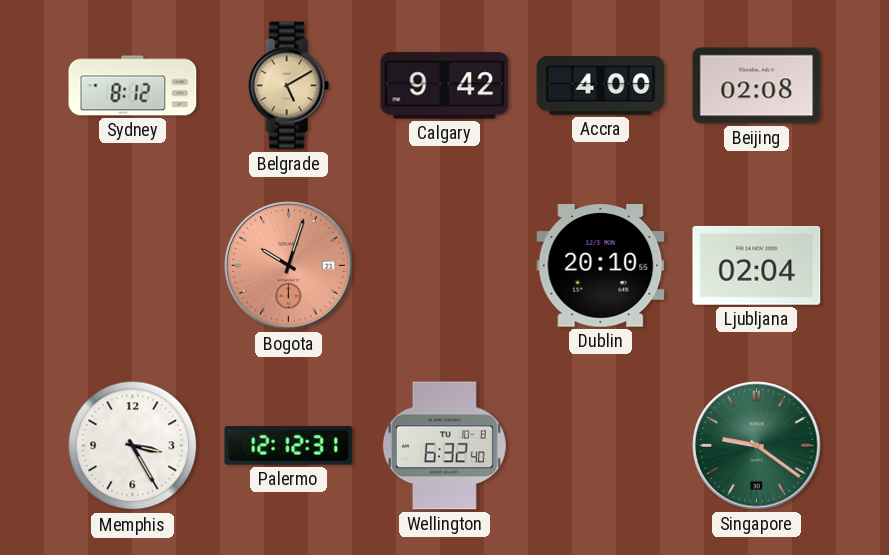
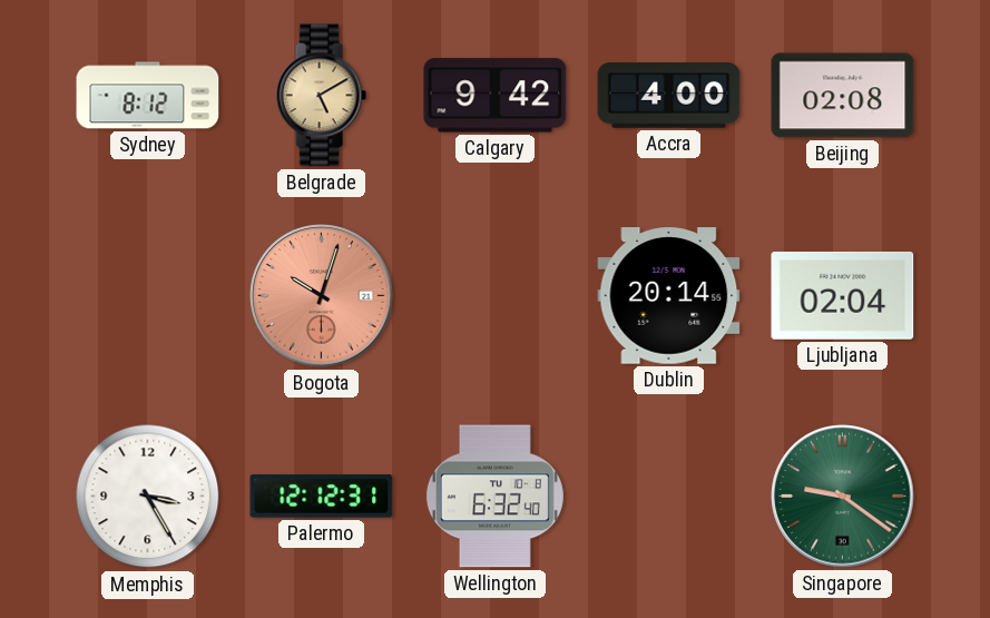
Dublin: 20:10 -> 20:14 (669, 296)
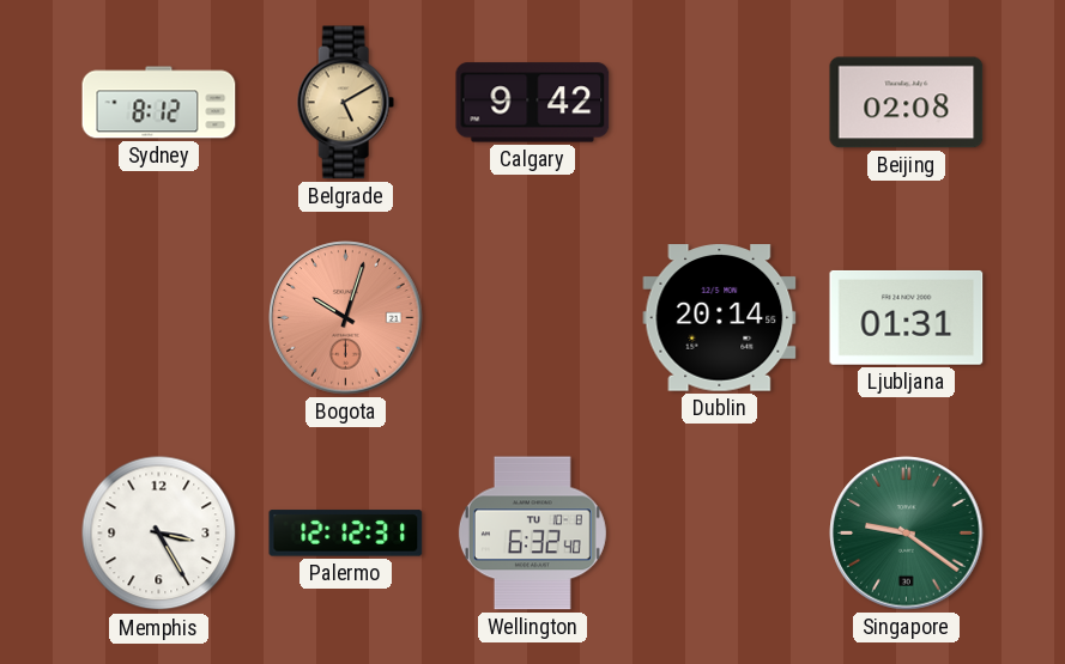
Accra: 4:00 -> none (669, 96)
Ljubljana: 02:04 -> 01:31 (907, 317)
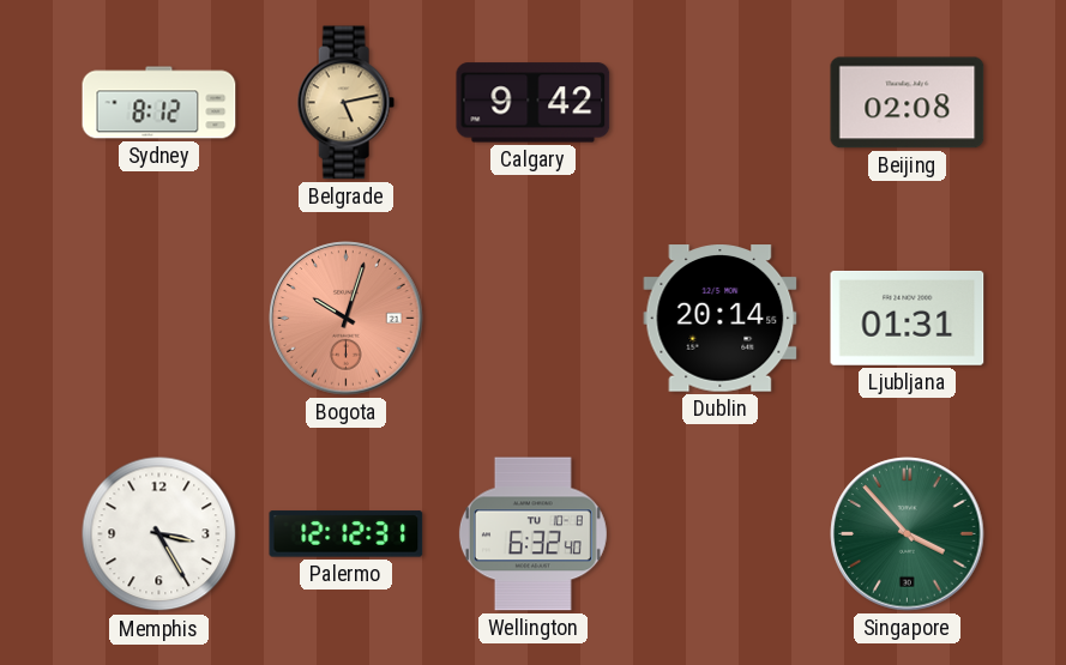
Belgrade: 5:10 -> 5:13 (345, 103)
Singapore: 9:21 -> 3:53 (908, 534)
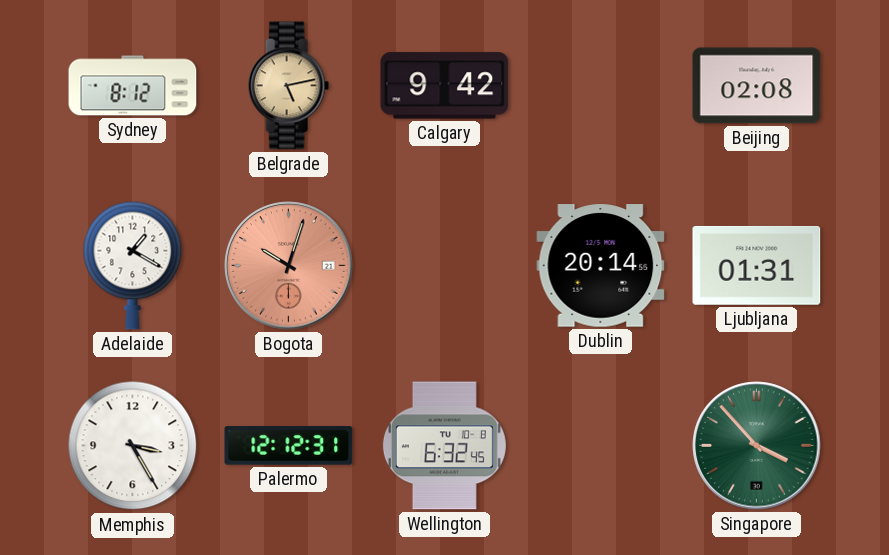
Adelaide: none -> 1:20 (133, 265)
Wellington: 6:32:40 -> 6:32:45 (444, 446)
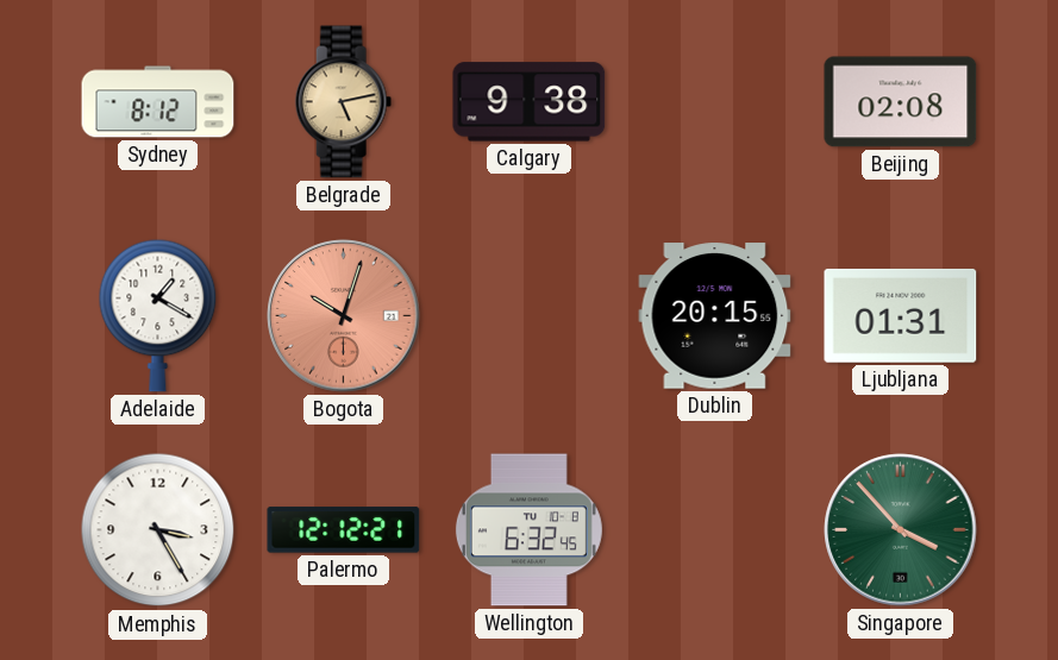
Calgary: 9:42 -> 9:38 (530, 102)
Dublin: 20:14 -> 20:15 (715, 316)
Palermo: 12:12:31 -> 12:12:21 (344, 530)
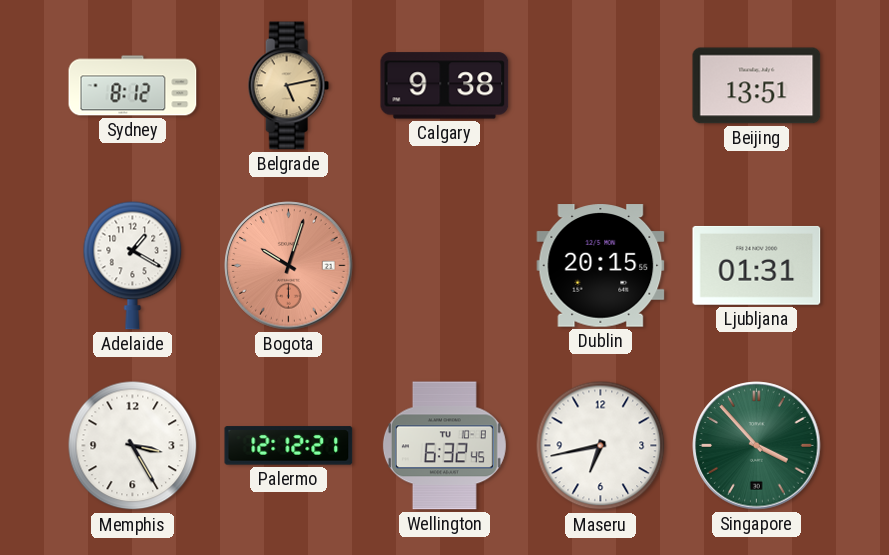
Beijing: 02:08 -> 13:51 (757, 86)
Maseru: none -> 6:43 (601, 446)
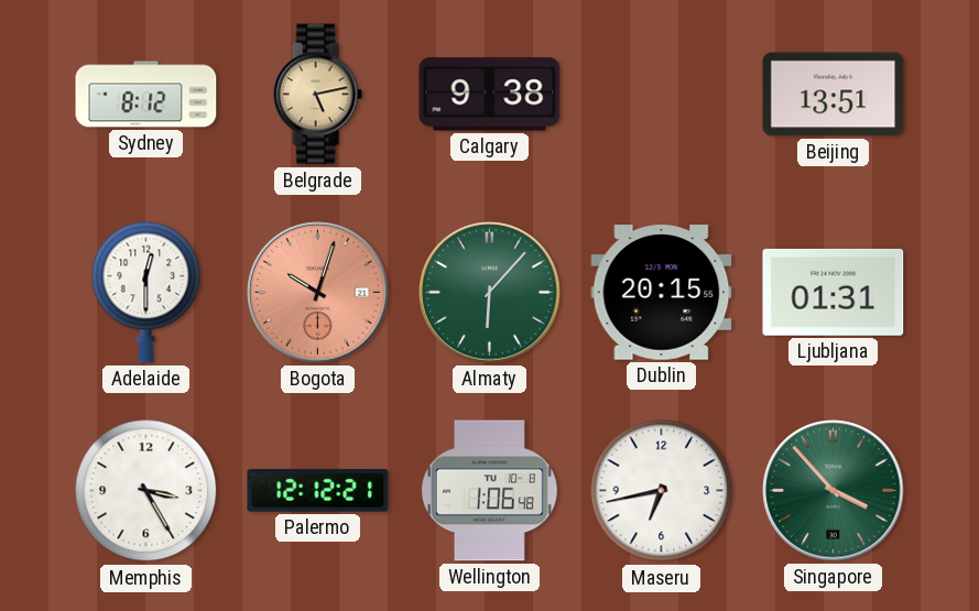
Adelaide: 1:20 -> 12:30 (146, 292)
Almaty: none -> 6:07 (490, 293)
Wellington: 6:32 -> 1:06 (489, 491)
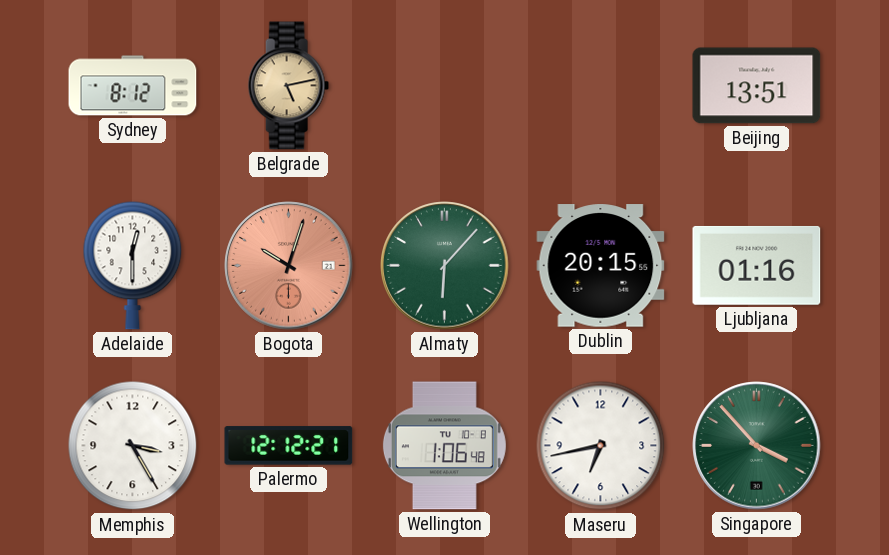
Calgary: 9:38 -> none (490, 95)
Ljubljana: 01:31 -> 01:16 (757, 265)
